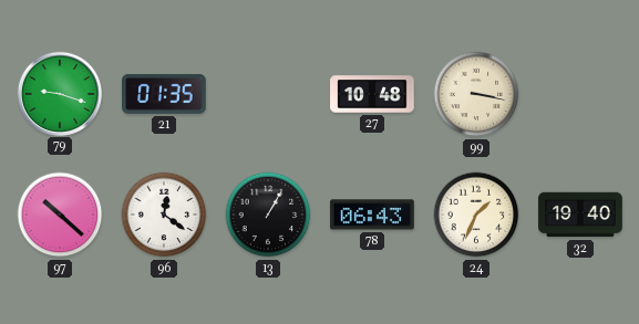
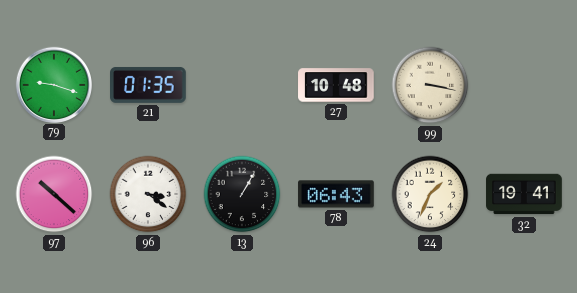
96: 12:21 -> 3:21 (148, 194)
32: 19:40 -> 19:41 (524, 194)
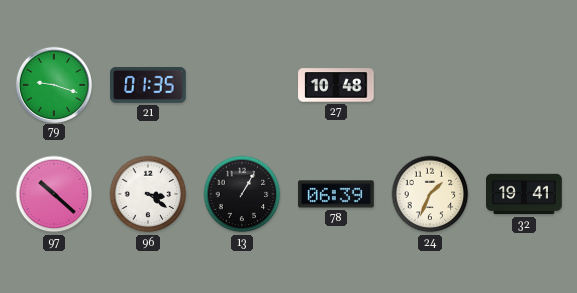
99: 3:17 -> none (430, 85)
78: 06:43 -> 06:39 (336, 194)
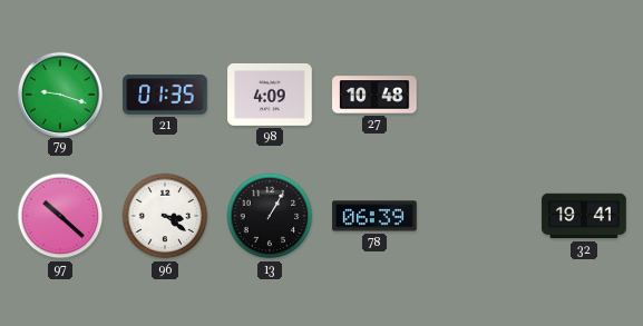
98: none -> 4:09 (270, 95)
24: 1:34 -> none (430, 194)
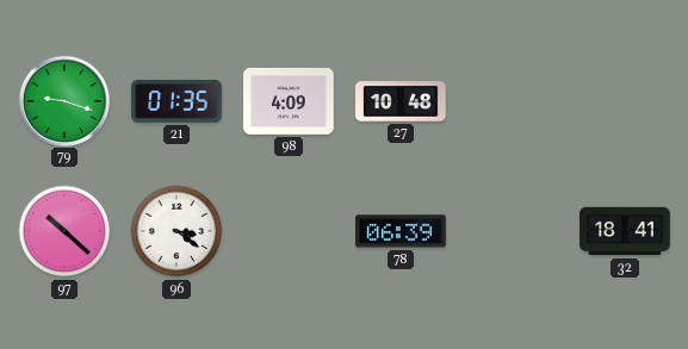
13: 1:05 -> none (270, 216)
32: 19:41 -> 18:41 (625, 231)
